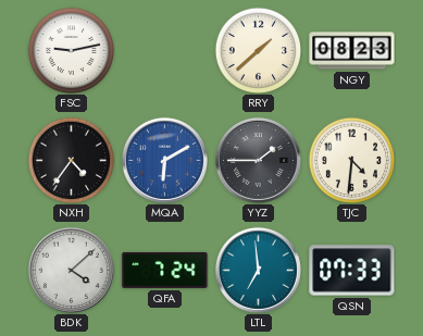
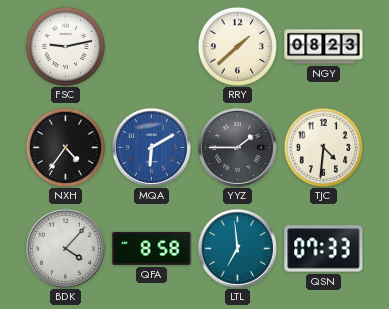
BDK: 4:08 -> 4:07 (65, 248)
QFA: 7:24 -> 8:58 (152, 248)
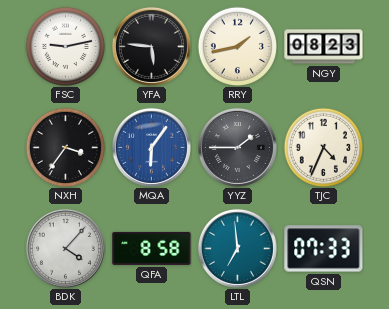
YFA: none -> 5:46 (151, 46)
RRY: 1:38 -> 1:43 (237, 46)
NXH: 4:36 -> 3:36 (65, 147)
MQA: 6:10 -> 6:06 (151, 147)
TJC: 4:31 -> 4:34 (323, 147)
